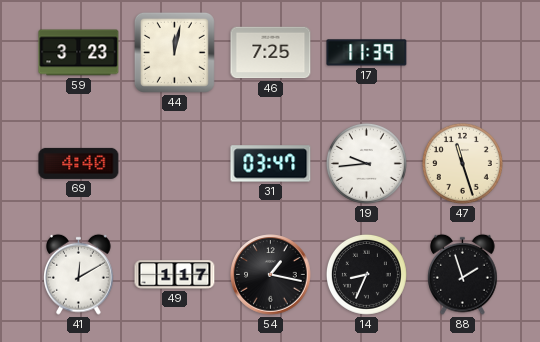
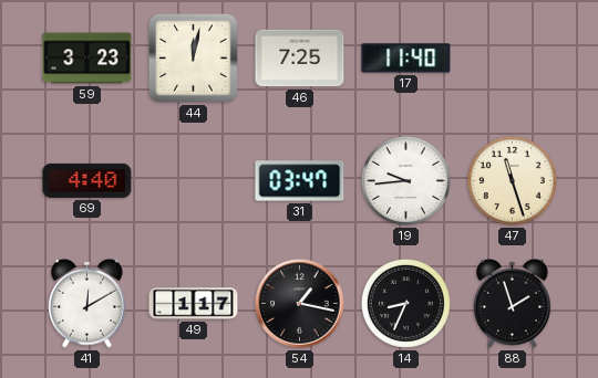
17: 11:39 -> 11:40 (406, 59)
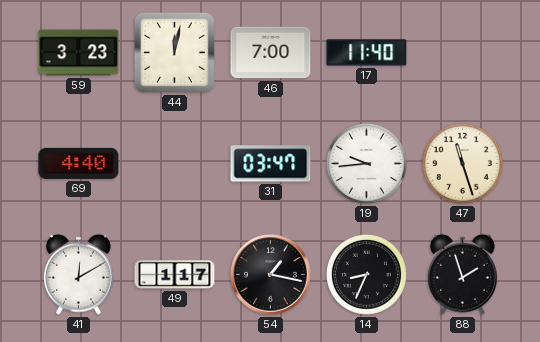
46: 7:25 -> 7:00 (271, 53)
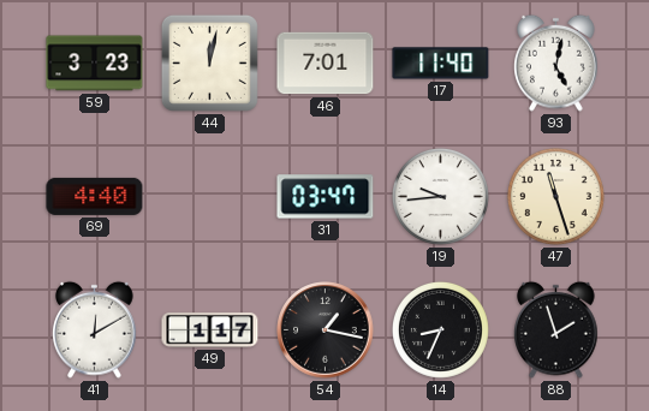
46: 7:00 -> 7:01 (326, 64)
93: none -> 5:02 (556, 62)
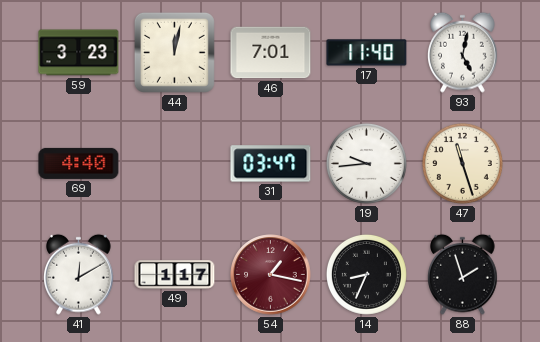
54 dial: black -> burgundy (271, 275)
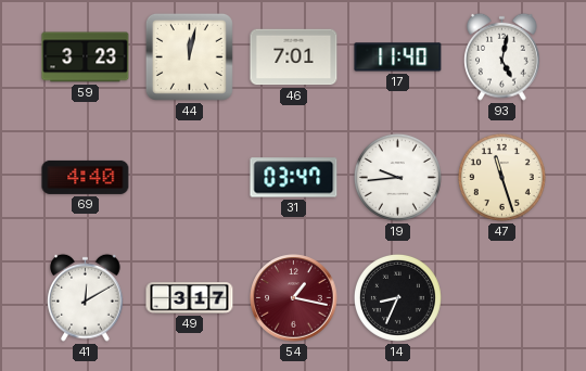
49: 1:17 -> 3:17 (190, 298)
88: 1:57 -> none (463, 274)
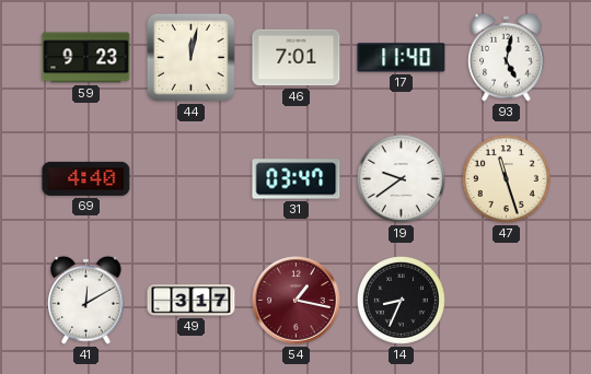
59: 3:23 -> 9:23 (86, 58)
19: 9:44 -> 9:39 (401, 178)
